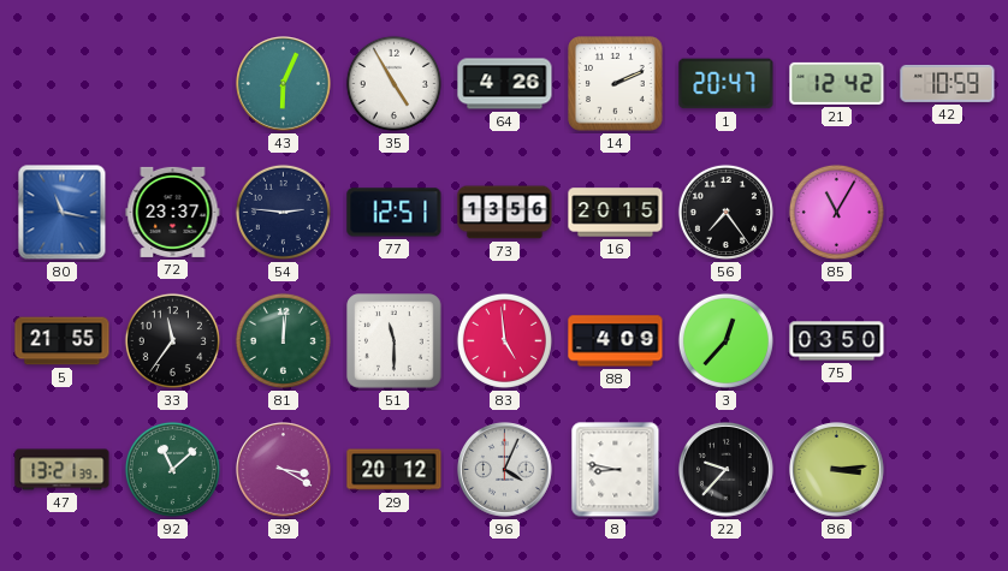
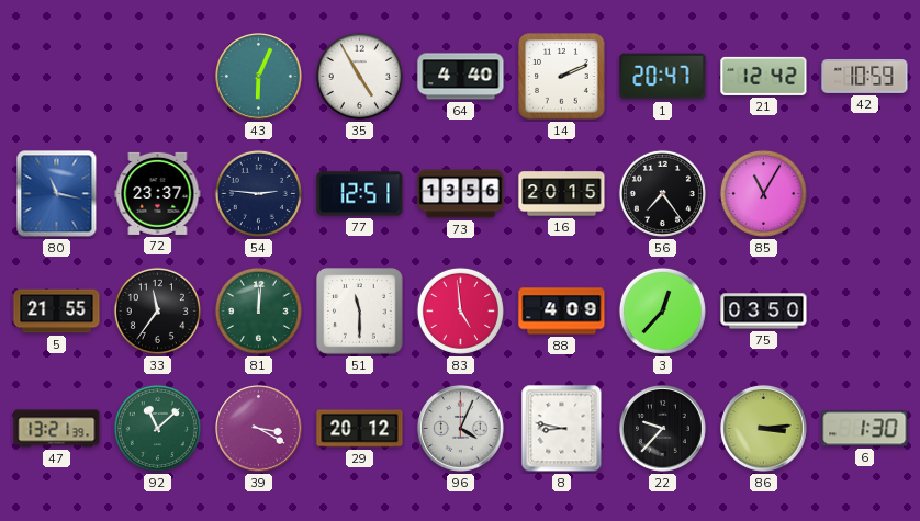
64: 4:26 -> 4:40 (461, 77)
6: none -> 1:30 (865, 429)
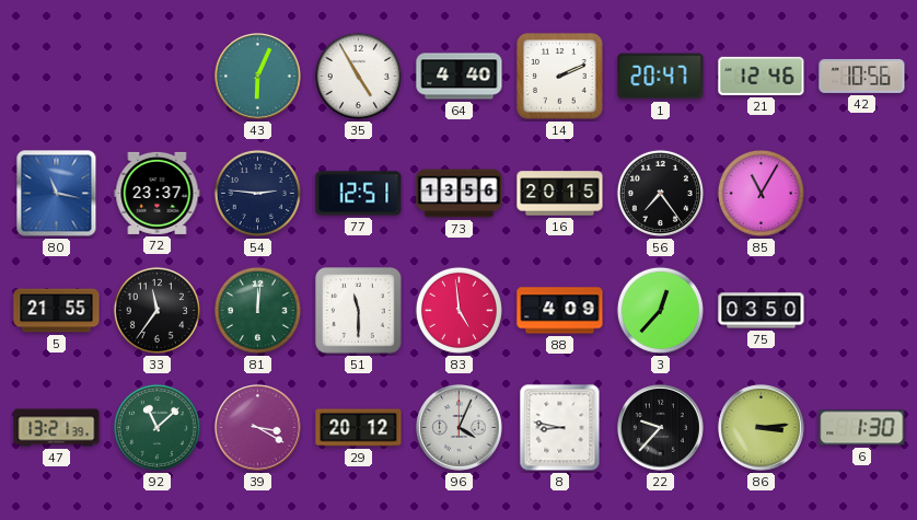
21: 12:42 -> 12:46 (762, 76)
42: 10:59 -> 10:56 (862, 76)
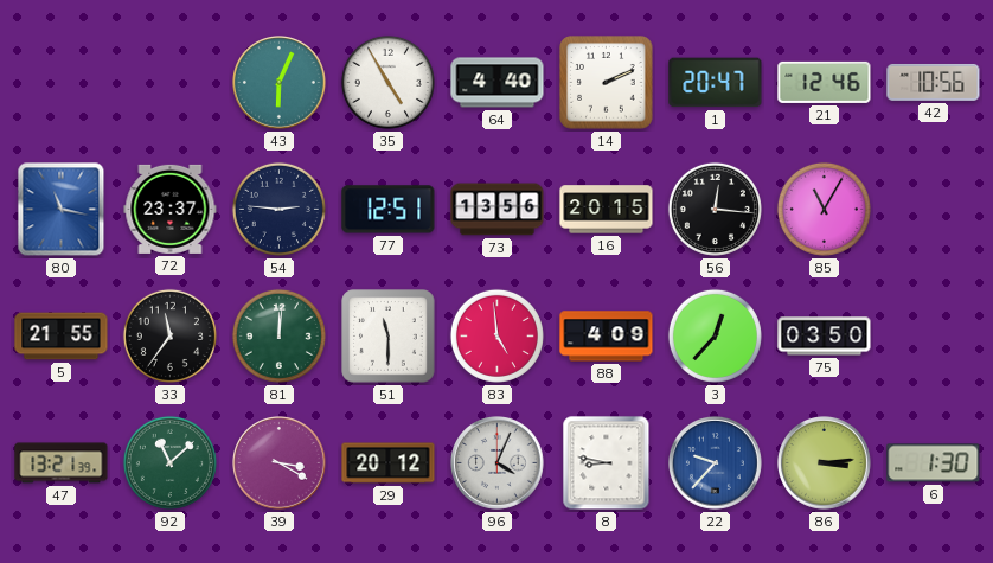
56: 7:24 -> 12:16 (715, 209)
22 dial: black -> blue (716, 463)
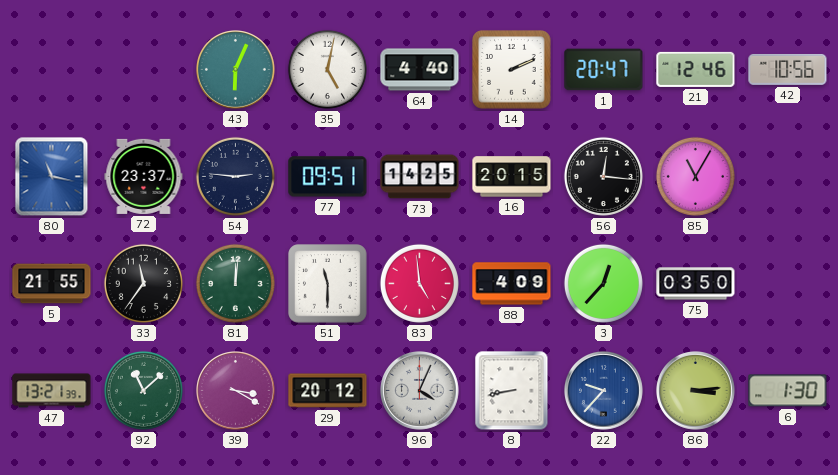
35: 4:55 -> 5:02 (327, 69)
77: 12:51 -> 09:51 (328, 177)
73: 13:56 -> 14:25 (420, 177)
8: 8:47 -> 8:43 (512, 391)
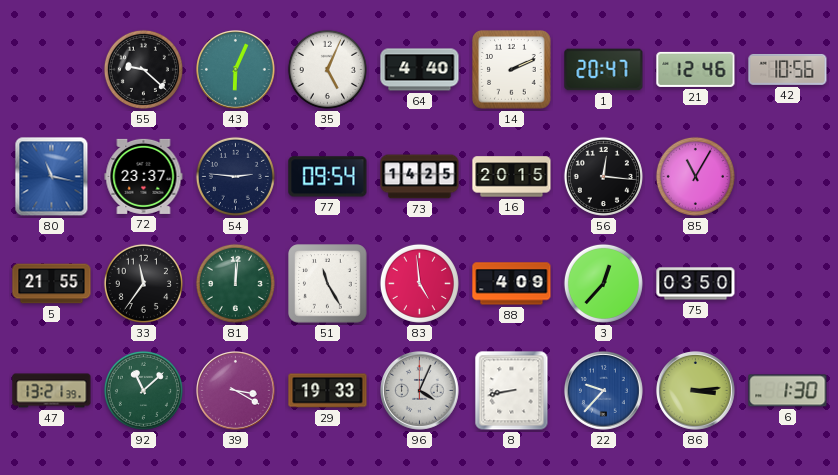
55: none -> 9:22 (143, 69)
35: 5:02 -> 5:04 (327, 69)
77: 09:51 -> 09:54 (328, 177)
51: 11:30 -> 11:25 (328, 284)
29: 20:12 -> 19:33 (328, 391)
